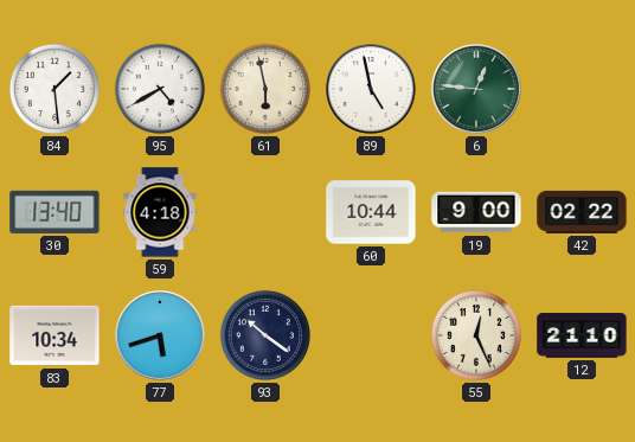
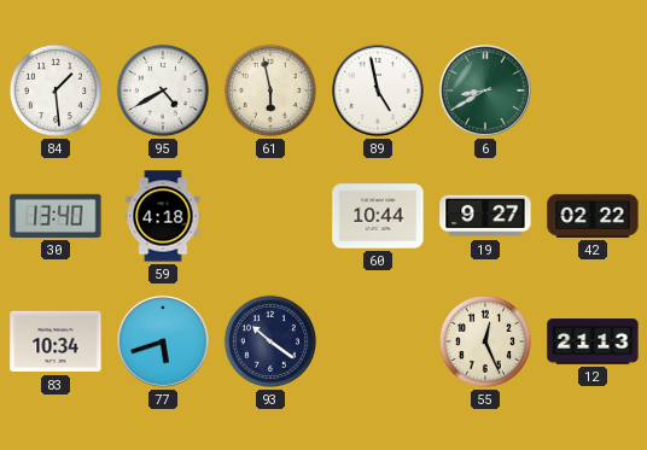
6: 12:46 -> 8:40 (486, 92)
19: 9:00 -> 9:27 (485, 216)
12: 21:10 -> 21:13 (593, 341)
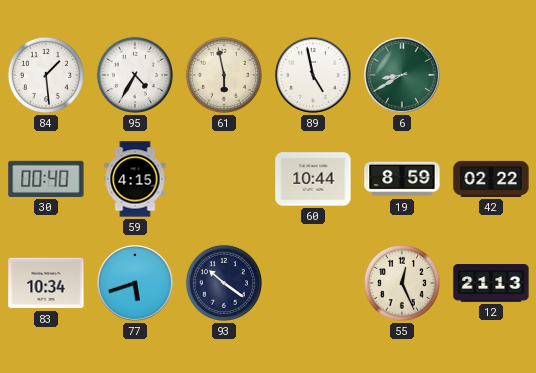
95: 4:40 -> 4:35 (135, 75)
30: 13:40 -> 00:40 (46, 179)
59: 4:18 -> 4:15 (135, 179)
19: 9:27 -> 8:59 (402, 179)
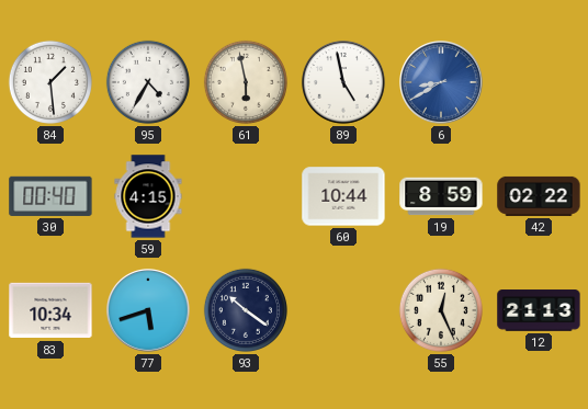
6 dial: green -> blue (442, 83)
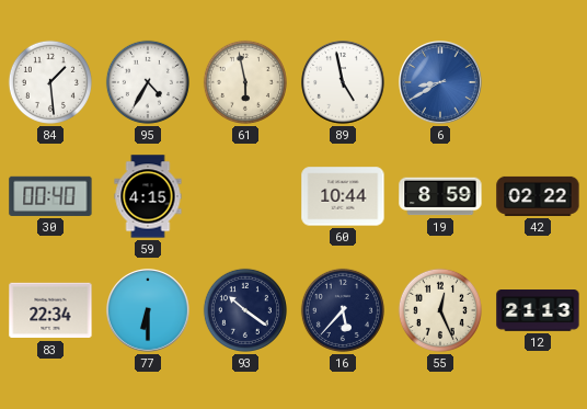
83: 10:34 -> 22:34 (50, 310)
77: 5:42 -> 6:30 (149, 311)
16: none -> 5:37 (343, 310)
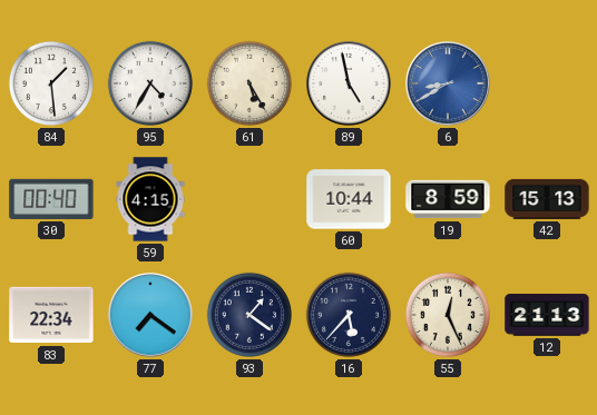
61: 5:58 -> 5:25 (249, 83)
42: 02:22 -> 15:13 (547, 199)
77: 6:30 -> 7:21 (151, 316)
93: 10:21 -> 1:21 (249, 315)
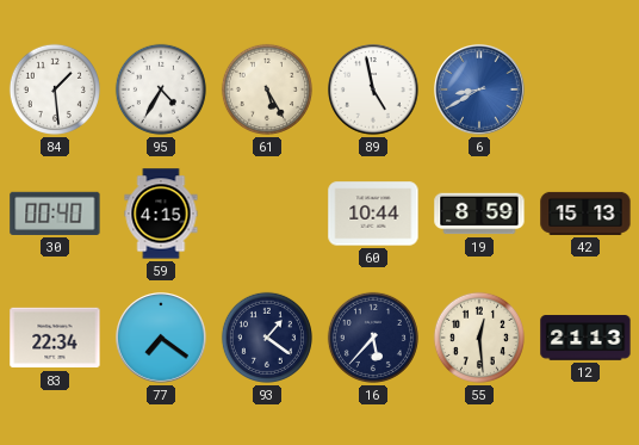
55: 12:26 -> 12:29 (479, 338)
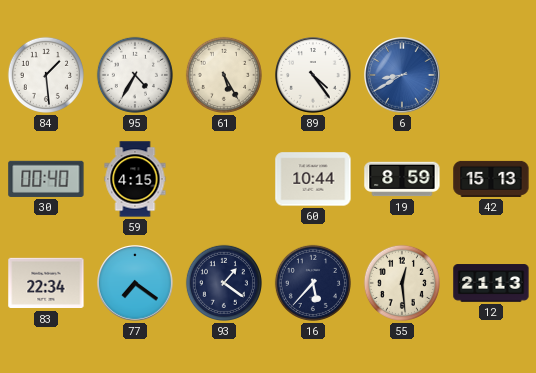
89: 4:58 -> 4:24 (314, 76)
